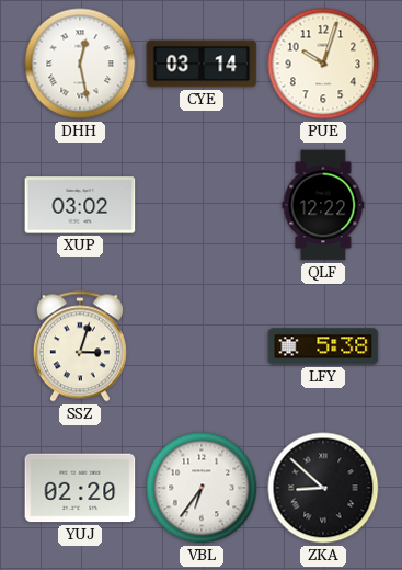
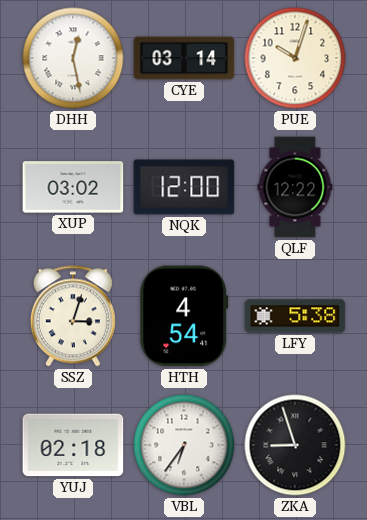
NQK: none -> 12:00 (184, 187)
HTH: none -> 4:54 (184, 316)
YUJ: 02:20 -> 02:18 (73, 445)
ZKA: 8:52 -> 8:57 (295, 445)
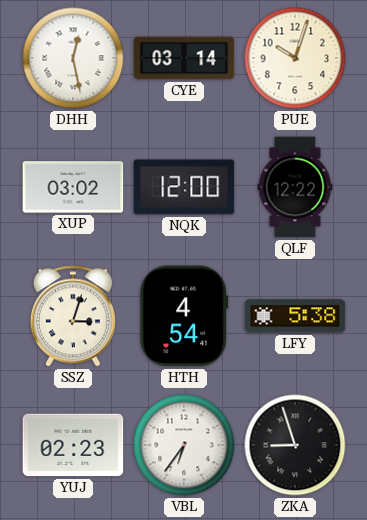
YUJ: 02:18 -> 02:23 (73, 445)
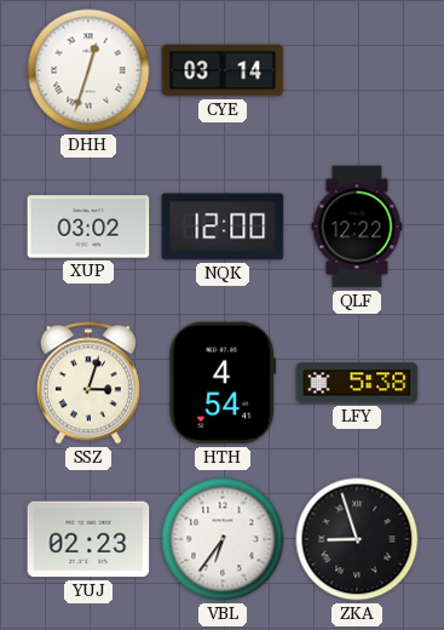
DHH: 12:28 -> 12:33 (88, 70)
PUE: 10:03 -> none (295, 58)
